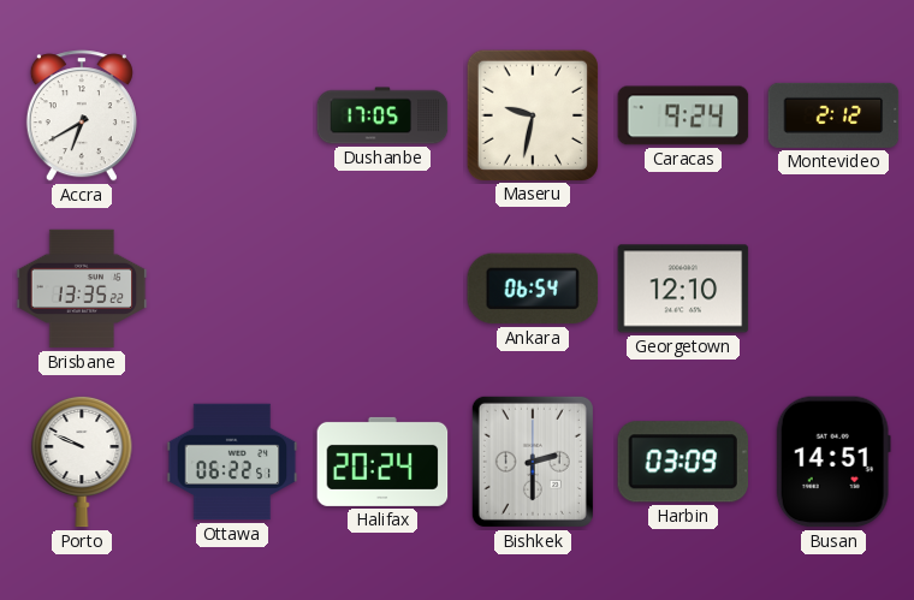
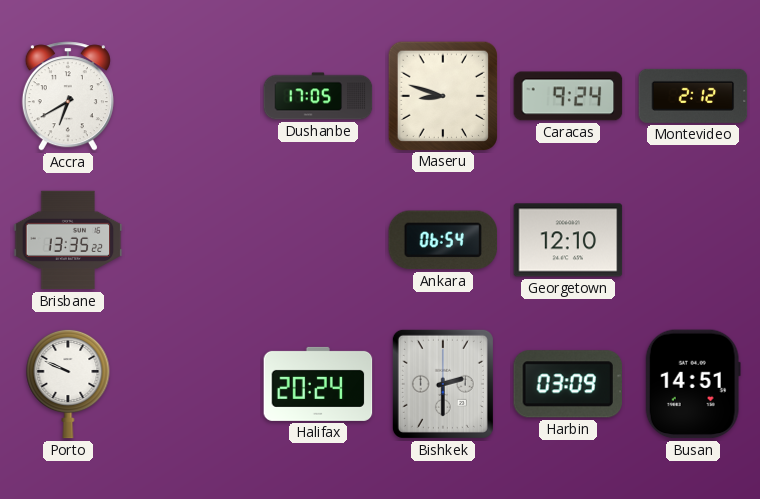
Maseru: 9:32 -> 8:48 (442, 95)
Ottawa: 06:22 -> none (232, 462)
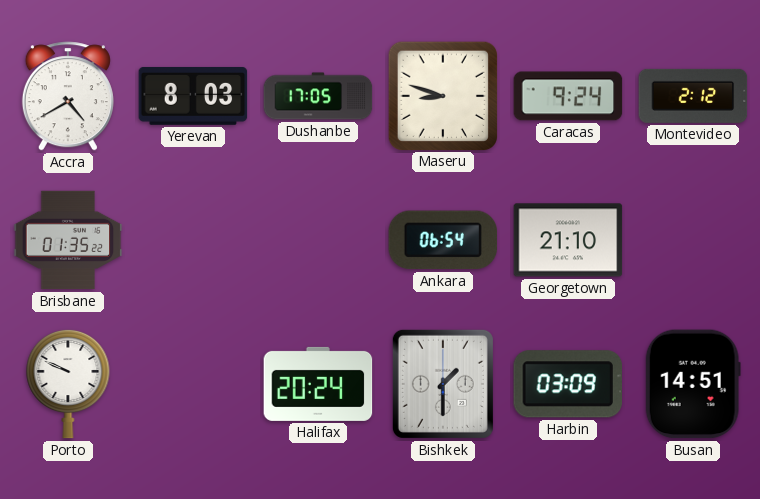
Accra: 6:40 -> 4:40 (68, 96)
Yerevan: none -> 8:03 (193, 96)
Brisbane: 13:35 -> 01:35 (68, 240)
Georgetown: 12:10 -> 21:10 (568, 240)
Bishkek: 2:30 -> 1:30 (443, 384)
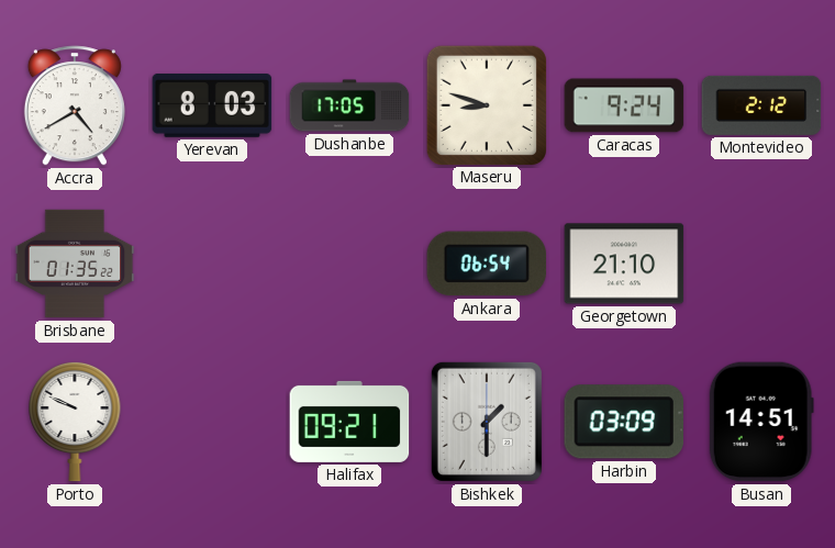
Halifax: 20:24 -> 09:21 (349, 422)
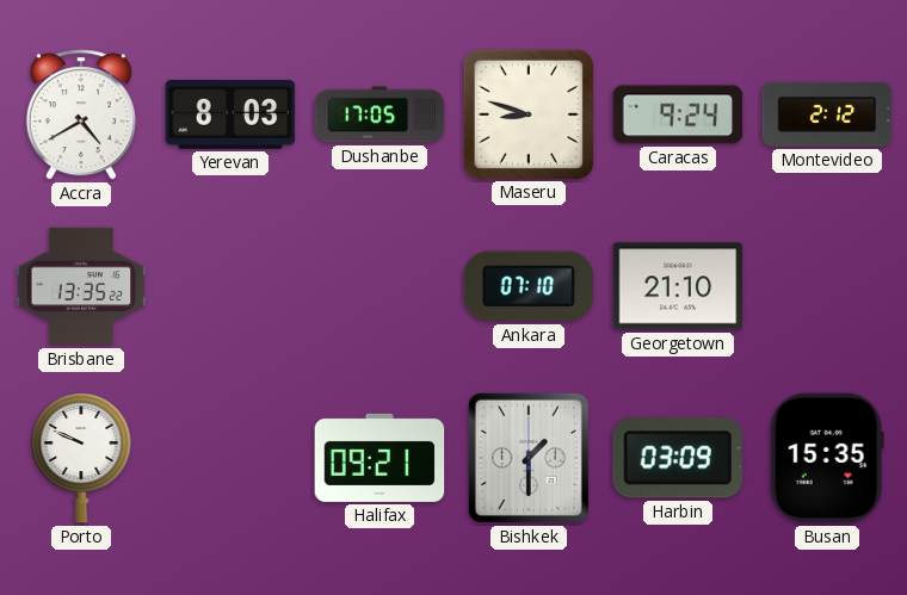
Brisbane: 01:35 -> 13:35 (81, 286)
Ankara: 06:54 -> 07:10 (529, 286)
Busan: 14:51 -> 15:35 (827, 458)
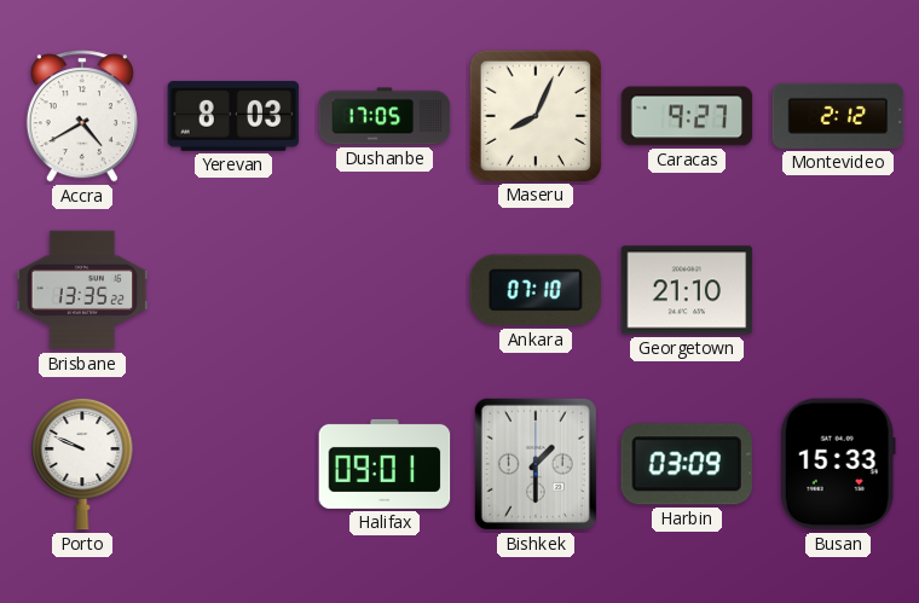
Maseru: 8:48 -> 8:04 (534, 115)
Caracas: 9:24 -> 9:27 (687, 116)
Halifax: 09:21 -> 09:01 (385, 464)
Busan: 15:35 -> 15:33 (838, 464)
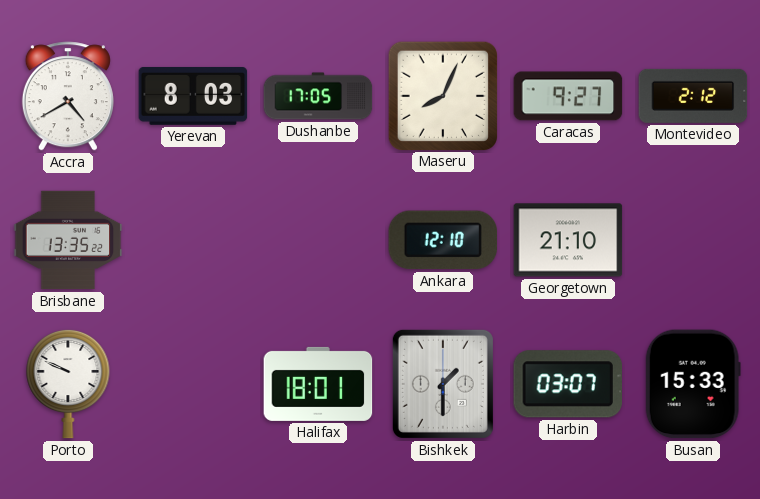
Ankara: 07:10 -> 12:10 (443, 240)
Halifax: 09:01 -> 18:01 (318, 384)
Harbin: 03:09 -> 03:07 (567, 384)
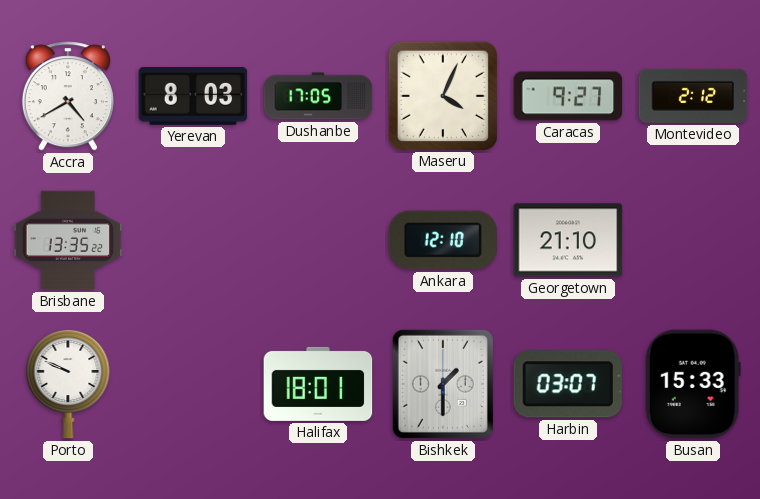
Maseru: 8:04 -> 4:04 (442, 95)
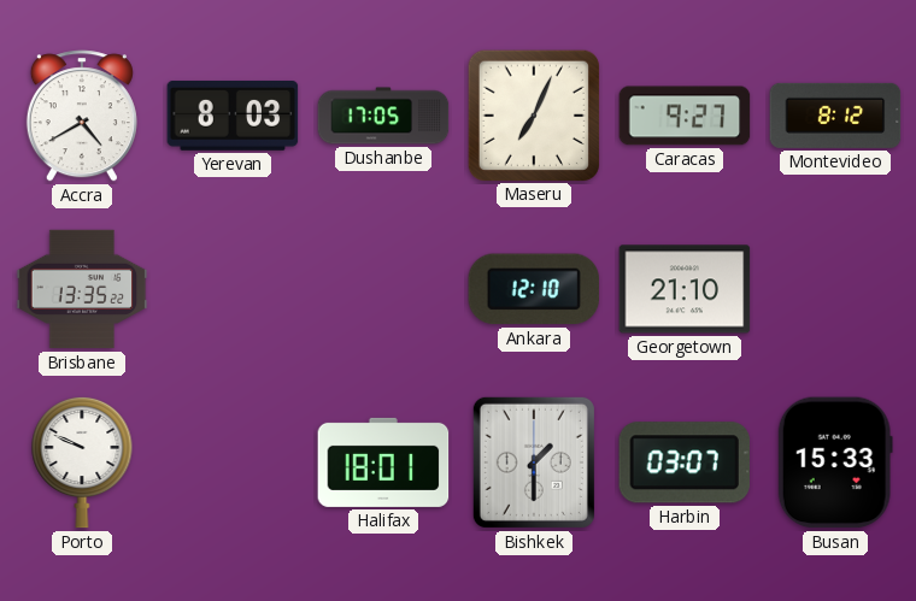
Maseru: 4:04 -> 7:04 (533, 114)
Montevideo: 2:12 -> 8:12 (835, 116)
